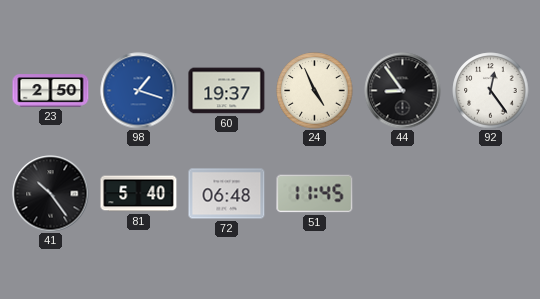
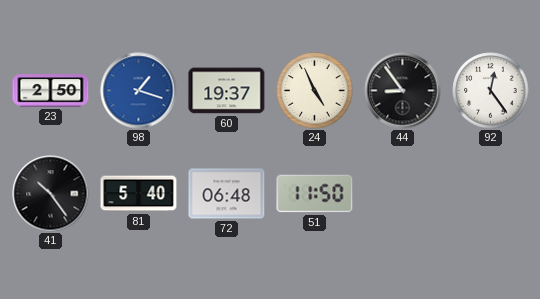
51: 11:45 -> 11:50 (315, 194)
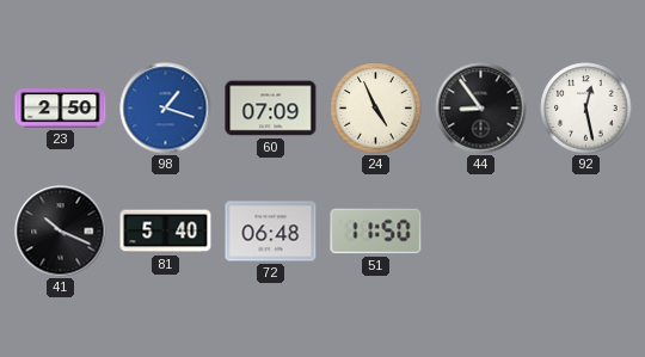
60: 19:37 -> 07:09 (271, 109)
92: 12:24 -> 12:28 (586, 109)
41: 10:24 -> 10:19 (61, 232)
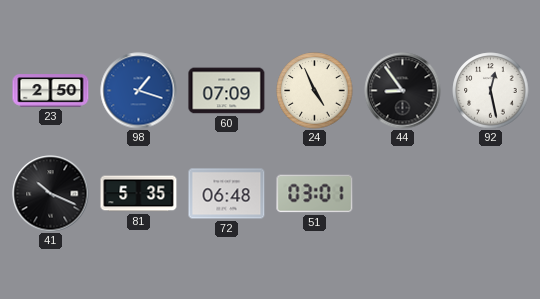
81: 5:40 -> 5:35 (139, 194)
51: 11:50 -> 03:01 (315, 194)
